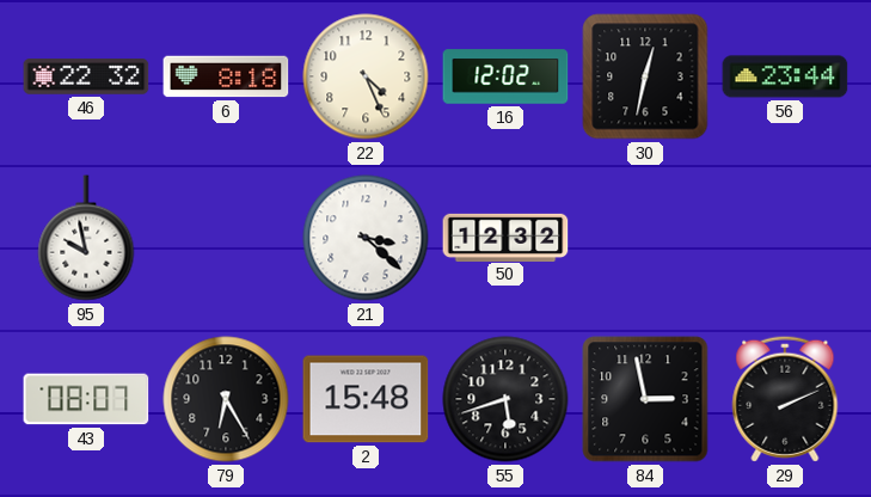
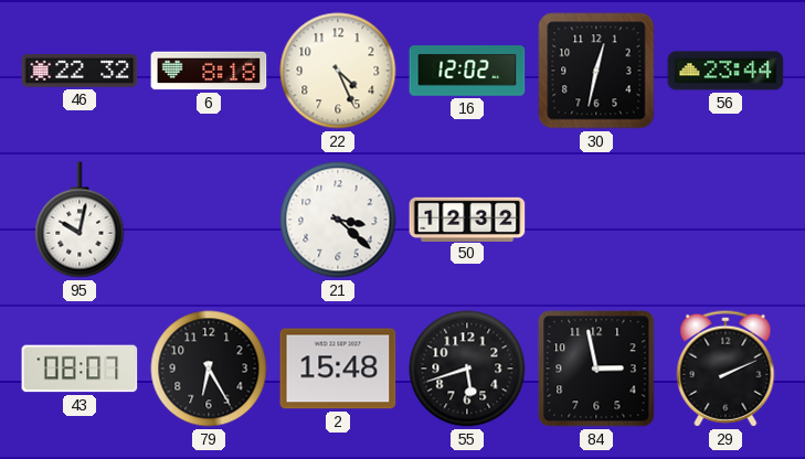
95: 9:58 -> 10:02 (80, 220)
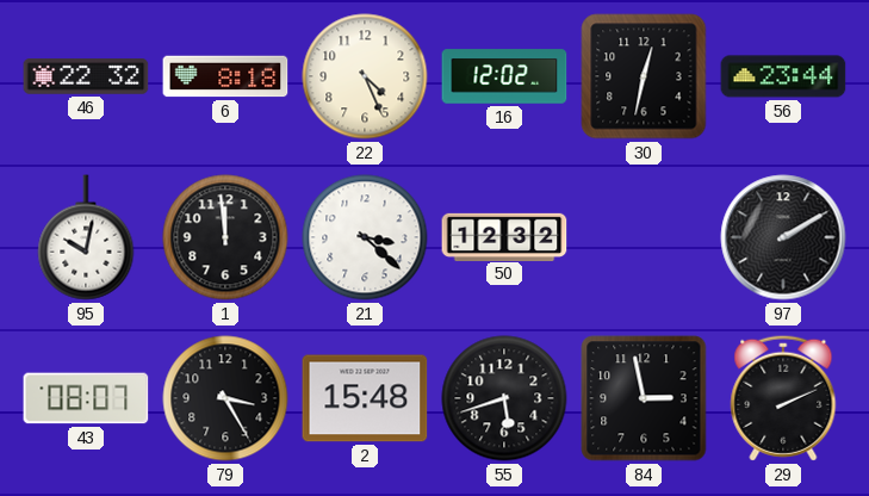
1: none -> 11:59 (225, 237)
97: none -> 2:10 (783, 237)
79: 6:25 -> 3:25 (225, 398)
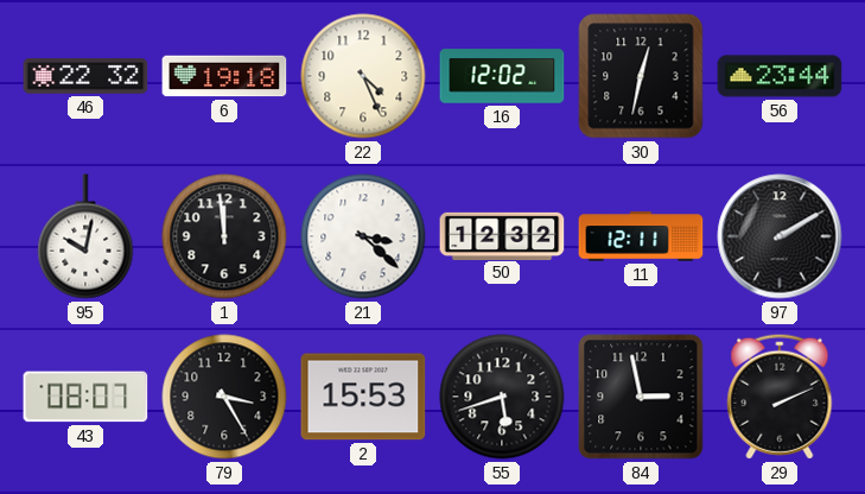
6: 8:18 -> 19:18 (224, 76)
11: none -> 12:11 (641, 236)
2: 15:48 -> 15:53 (363, 397)
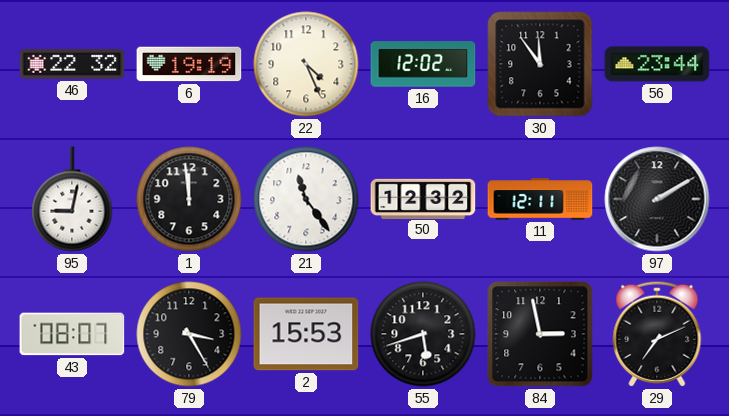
6: 19:18 -> 19:19 (189, 64)
30: 12:32 -> 11:54 (540, 64)
95: 10:02 -> 9:02 (72, 199)
21: 3:22 -> 11:24 (306, 199)
29: 2:11 -> 7:11 (657, 334)
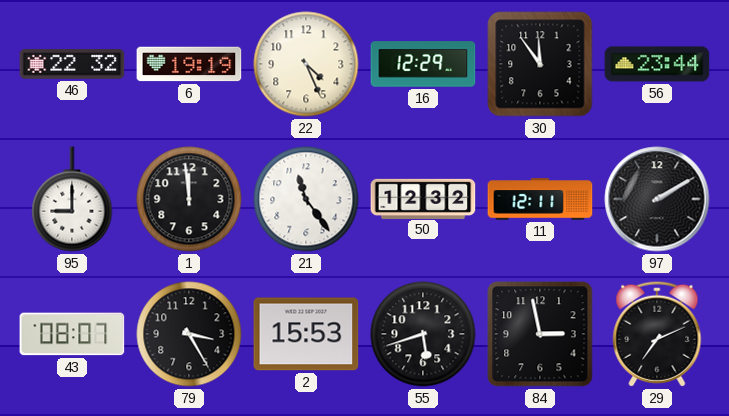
16: 12:02 -> 12:29 (423, 64)
95: 9:02 -> 9:00 (72, 199)
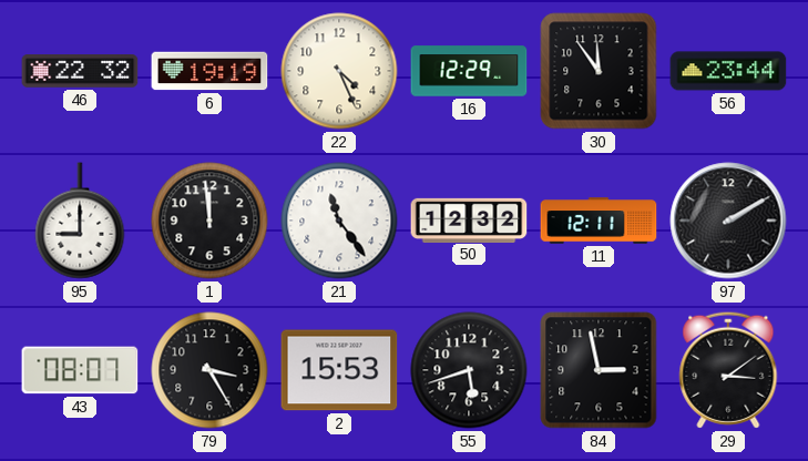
29: 7:11 -> 3:09 (728, 370)
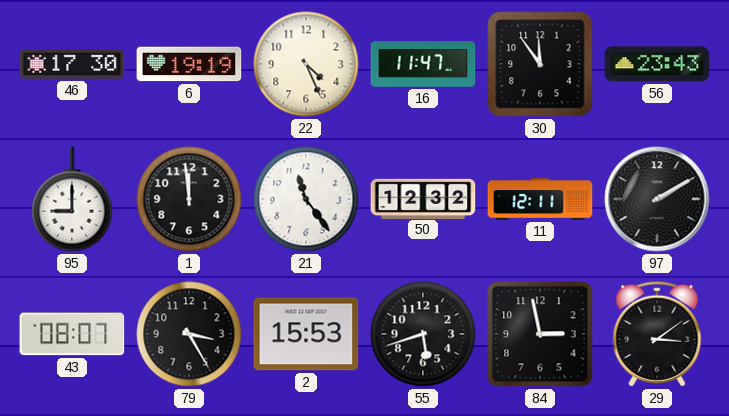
46: 22:32 -> 17:30 (72, 64)
16: 12:29 -> 11:47 (423, 64)
56: 23:44 -> 23:43 (657, 64)
